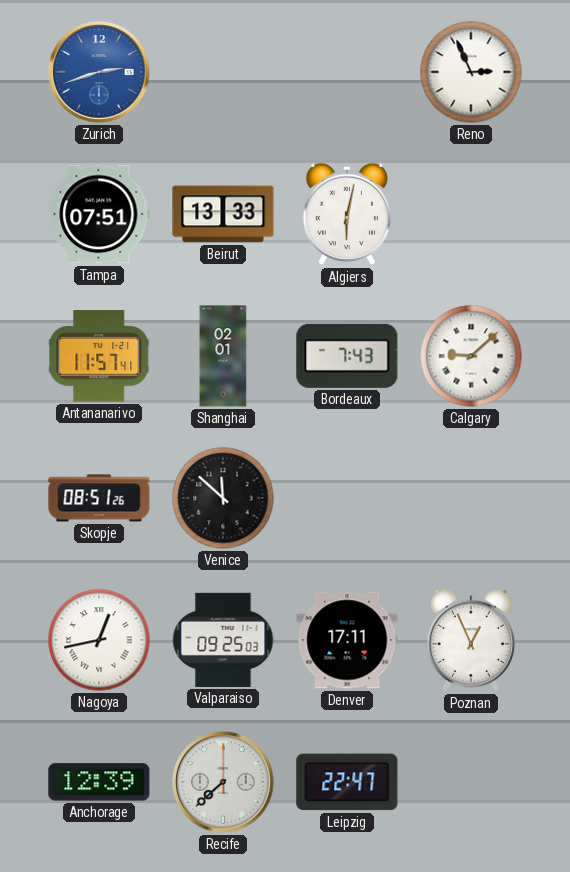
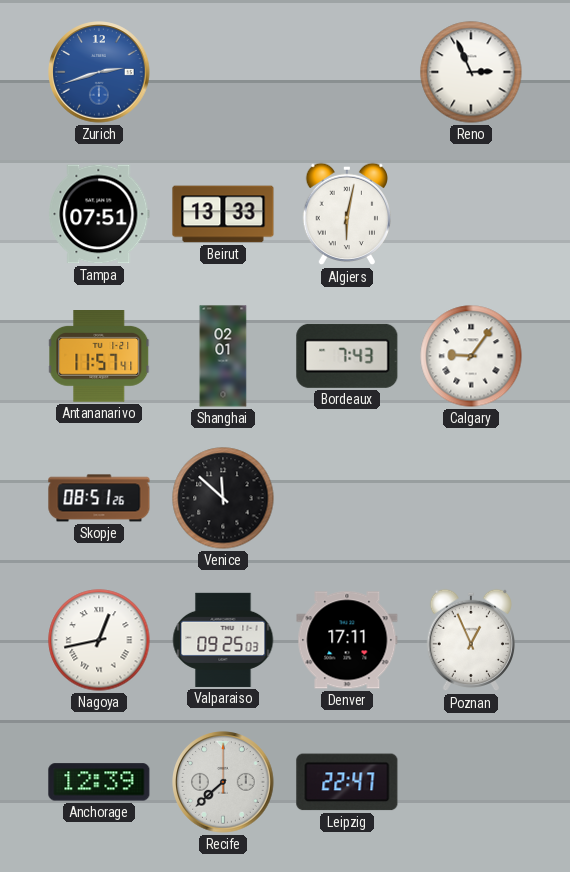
Calgary: 9:08 -> 9:06 (471, 356)
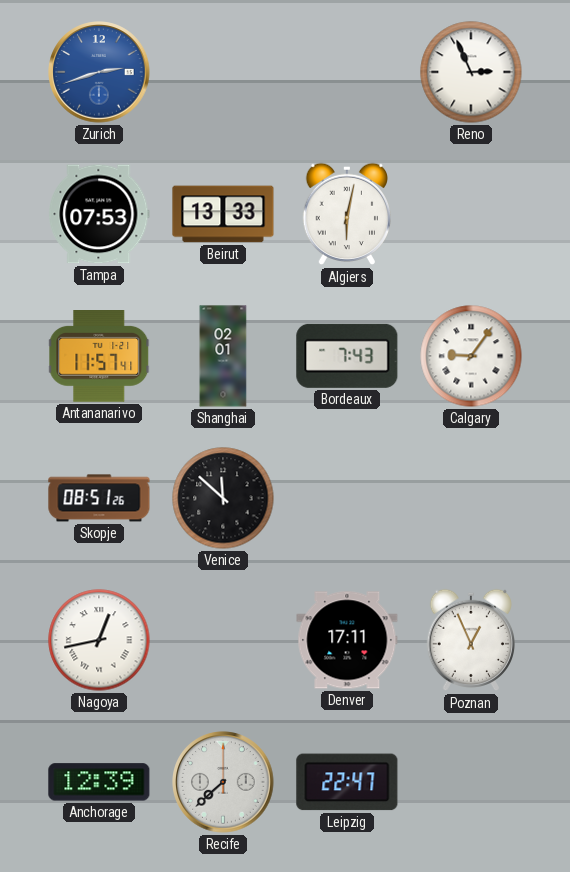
Tampa: 07:51 -> 07:53 (99, 214)
Valparaiso: 09:25 -> none (223, 640)
